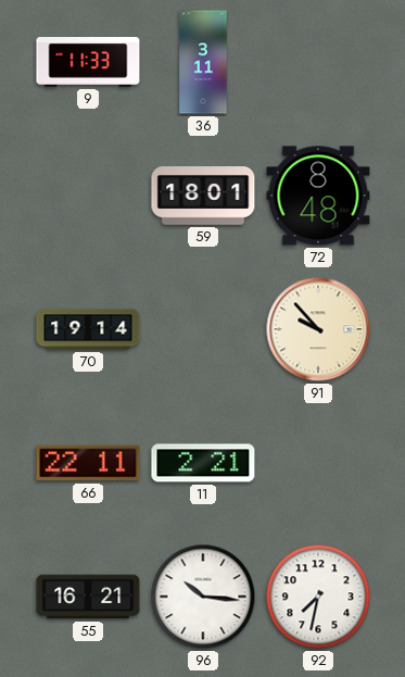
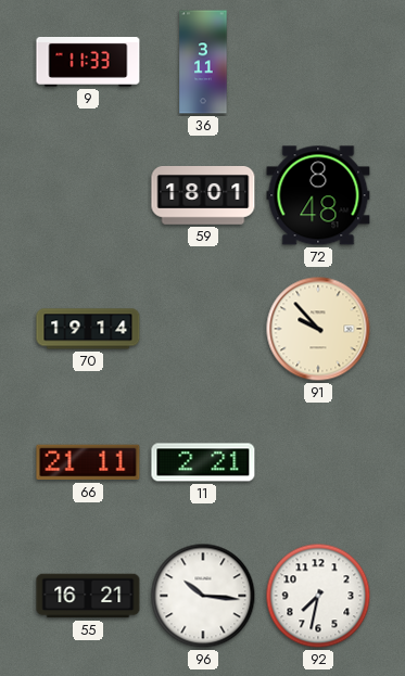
66: 22:11 -> 21:11 (88, 462)
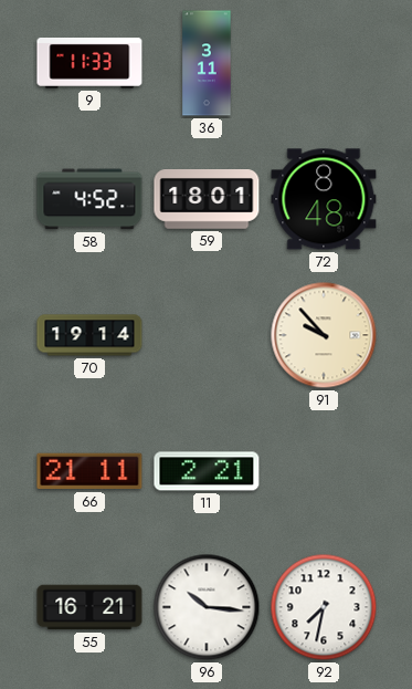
58: none -> 4:52 (89, 199)
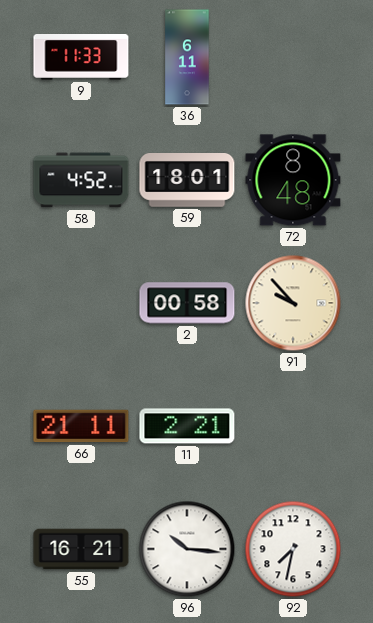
36: 3:11 -> 6:11 (187, 57)
70: 19:14 -> none (89, 335)
2: none -> 00:58 (187, 303)
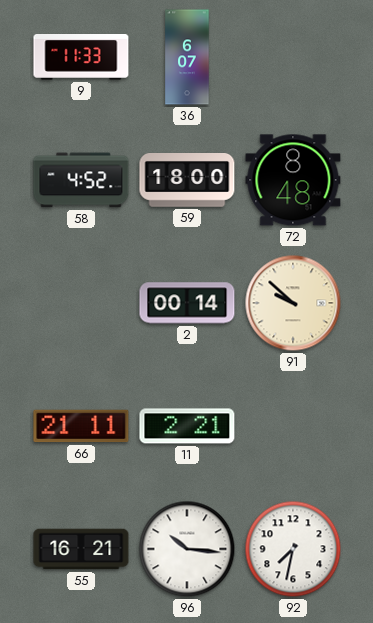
36: 6:11 -> 6:07 (187, 57)
59: 18:01 -> 18:00 (187, 180)
2: 00:58 -> 00:14 (187, 303)
91: 9:53 -> 9:52 (293, 303)
